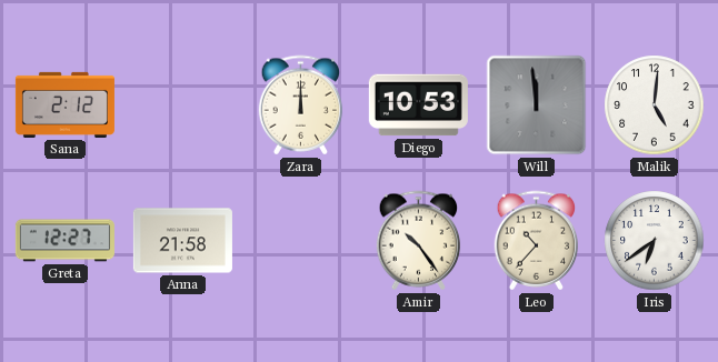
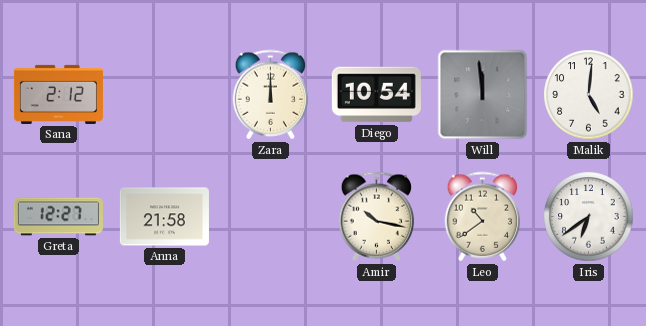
Diego: 10:53 -> 10:54 (376, 95)
Amir: 10:24 -> 10:17 (377, 217)
Leo: 10:37 -> 10:39 (483, 217)
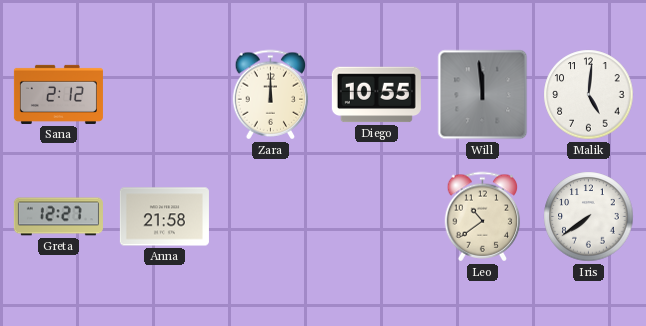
Diego: 10:54 -> 10:55 (376, 95)
Amir: 10:17 -> none (377, 217)
Iris: 6:39 -> 7:39 (589, 217)
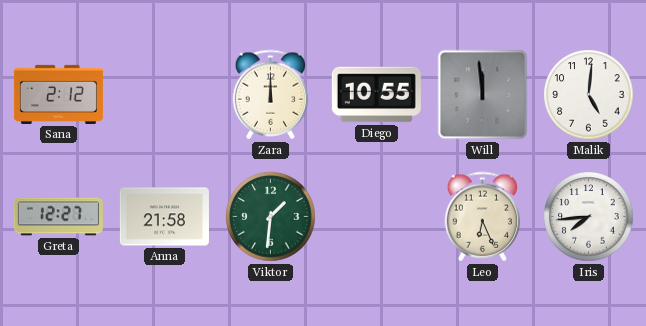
Viktor: none -> 1:31 (271, 217)
Leo: 10:39 -> 6:26 (483, 217)
Iris: 7:39 -> 7:44 (589, 217)
